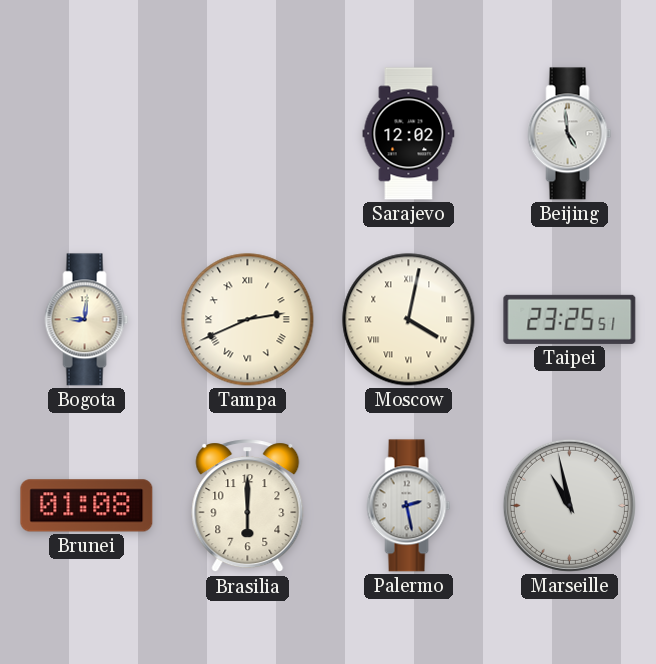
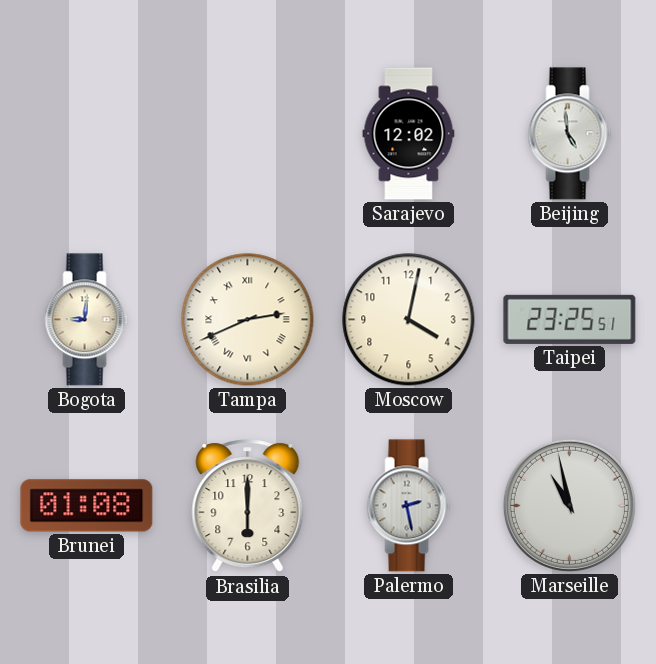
Moscow numerals: Roman -> Arabic (409, 320)
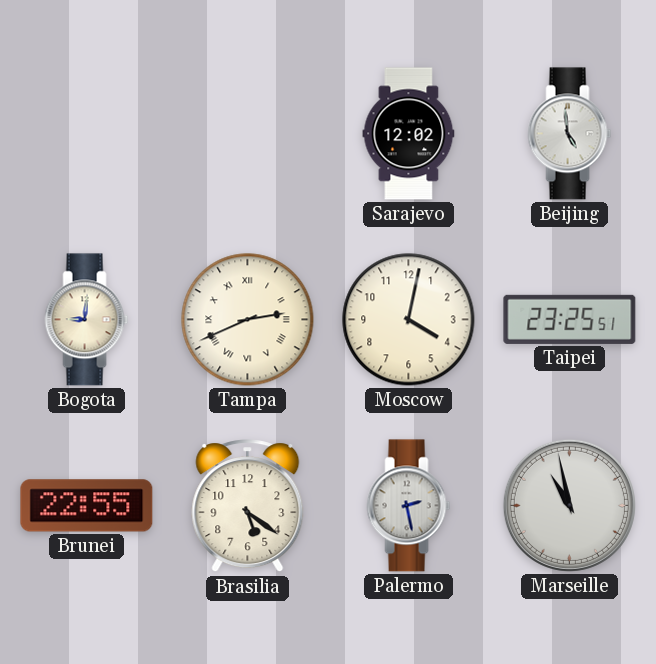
Brunei: 01:08 -> 22:55 (87, 506)
Brasilia: 6:00 -> 5:21 (248, 506)
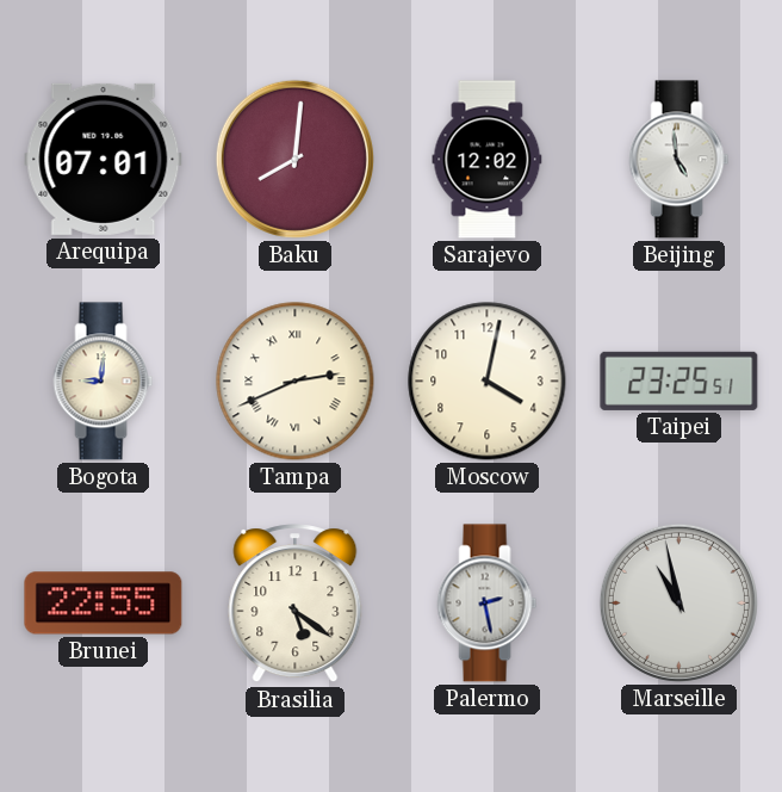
Arequipa: none -> 07:01 (104, 159)
Baku: none -> 8:01 (294, 159)
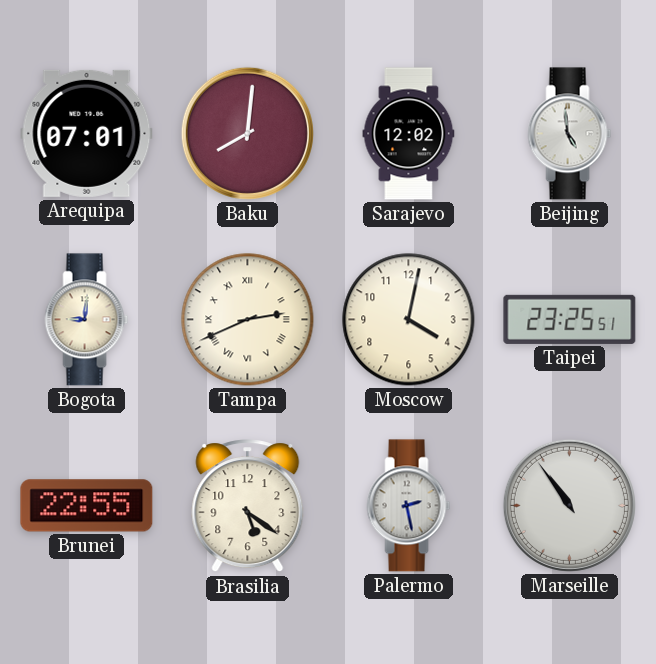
Marseille: 10:58 -> 10:54 (569, 505)
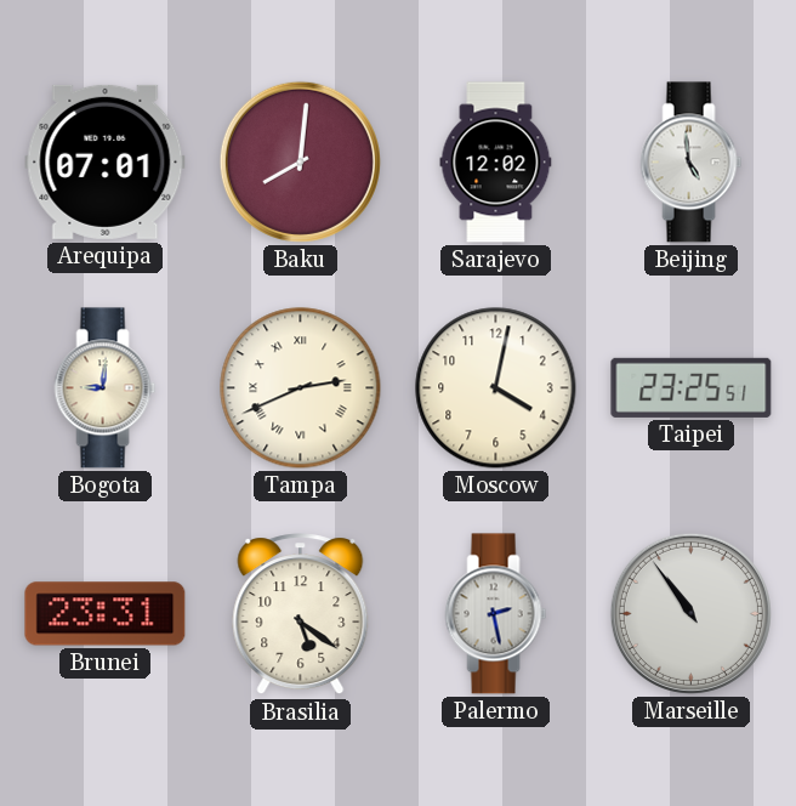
Brunei: 22:55 -> 23:31 (106, 614)
